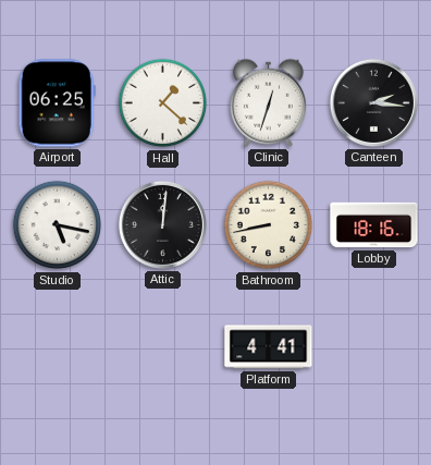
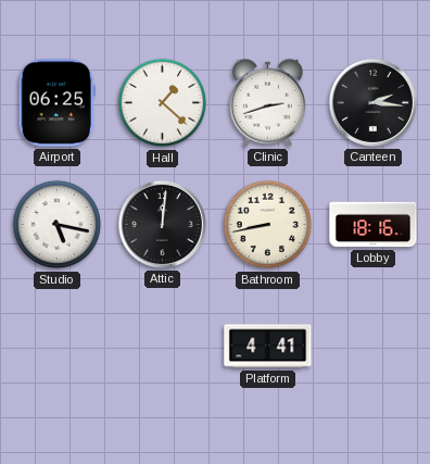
Clinic: 12:33 -> 2:42 (267, 102)
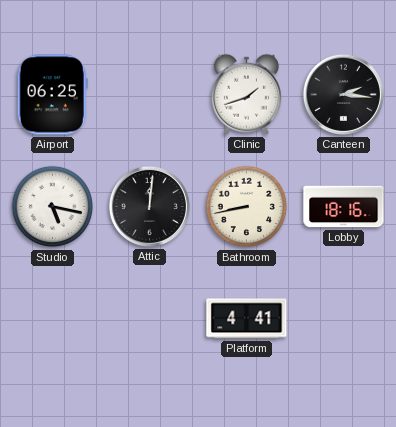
Hall: 1:22 -> none (163, 103)
Clinic: 2:42 -> 1:42 (246, 94)
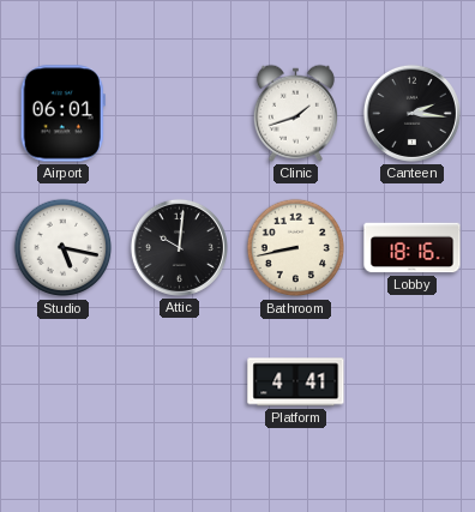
Airport: 06:25 -> 06:01 (62, 114)
Attic: 12:01 -> 10:01 (179, 247)
